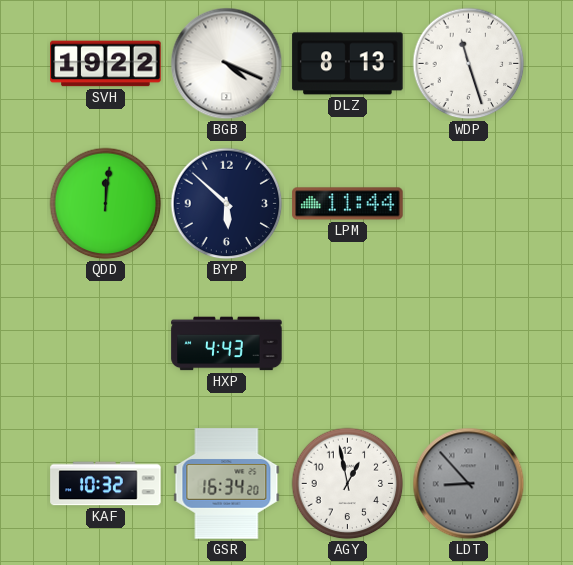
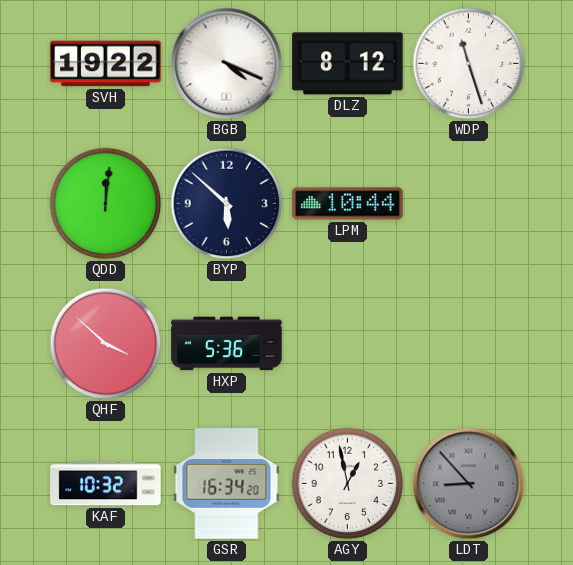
DLZ: 8:13 -> 8:12 (348, 64)
LPM: 11:44 -> 10:44 (348, 204)
QHF: none -> 3:52 (106, 344)
HXP: 4:43 -> 5:36 (227, 344)
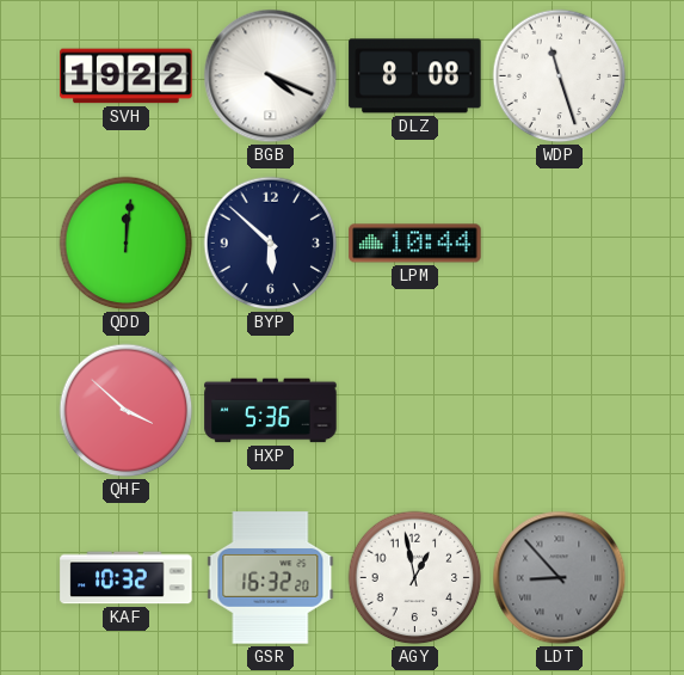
DLZ: 8:12 -> 8:08 (415, 76)
GSR: 16:34 -> 16:32 (271, 578)
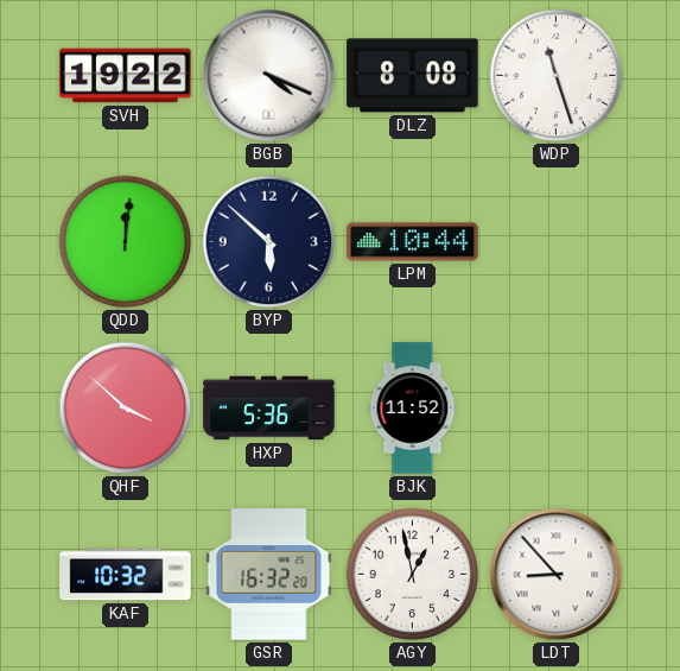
BJK: none -> 11:52 (413, 409)
LDT dial: grey -> white (557, 575)
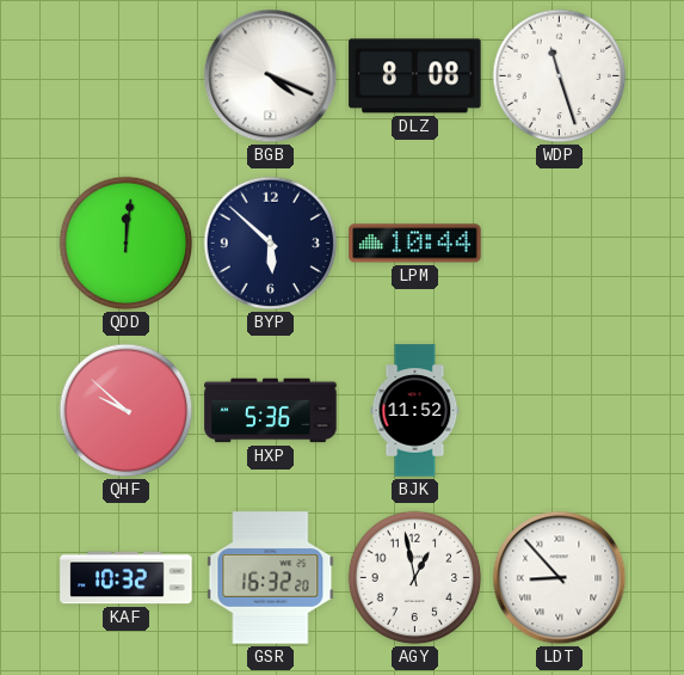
SVH: 19:22 -> none (126, 76)
QHF: 3:52 -> 9:52 (127, 411)
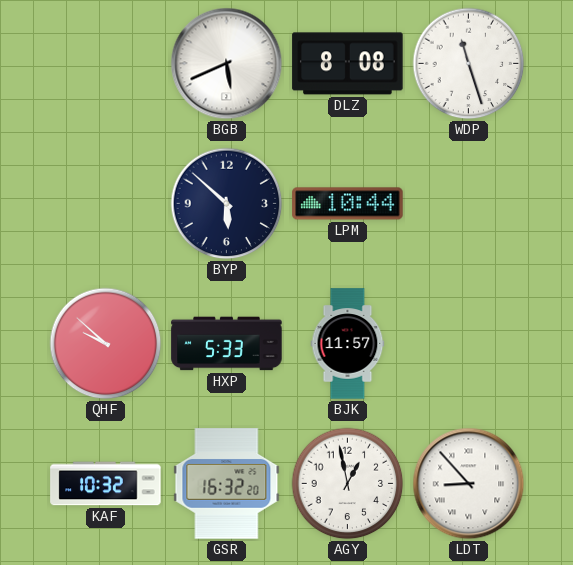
BGB: 4:19 -> 5:41 (227, 64)
QDD: 12:01 -> none (127, 244)
HXP: 5:36 -> 5:33 (227, 344)
BJK: 11:52 -> 11:57 (348, 344)
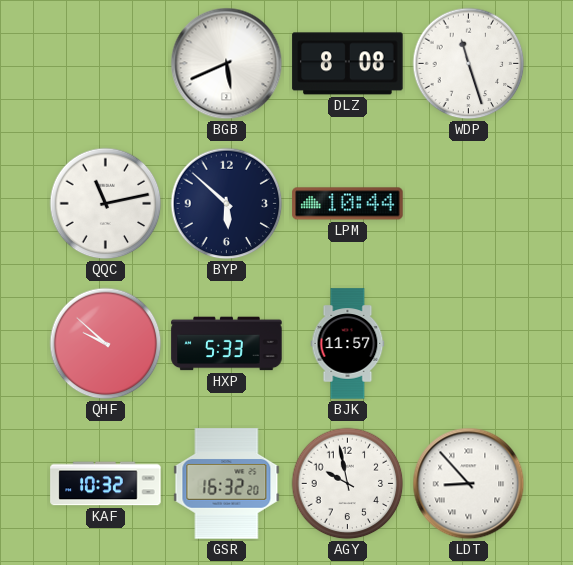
QQC: none -> 11:13 (106, 204)
AGY: 12:58 -> 9:58 (348, 484)
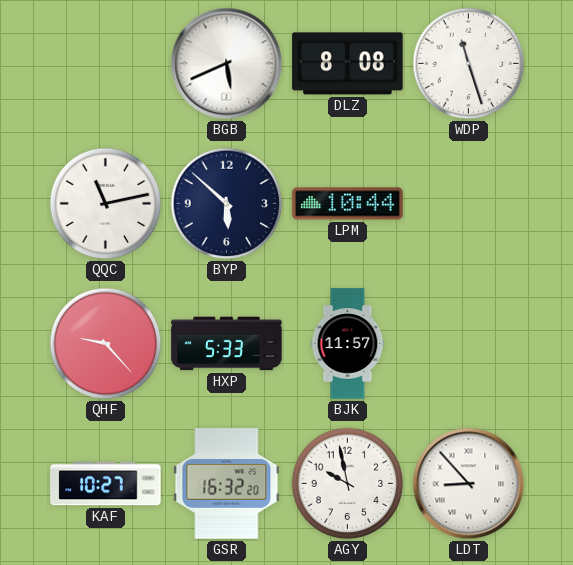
QHF: 9:52 -> 9:23 (106, 344)
KAF: 10:32 -> 10:27 (106, 484)
